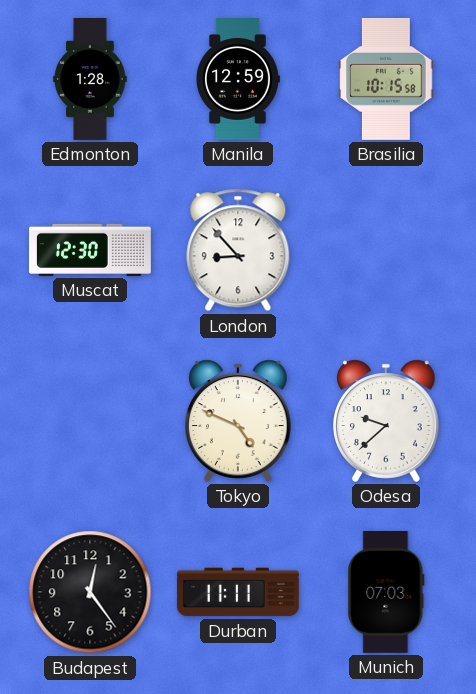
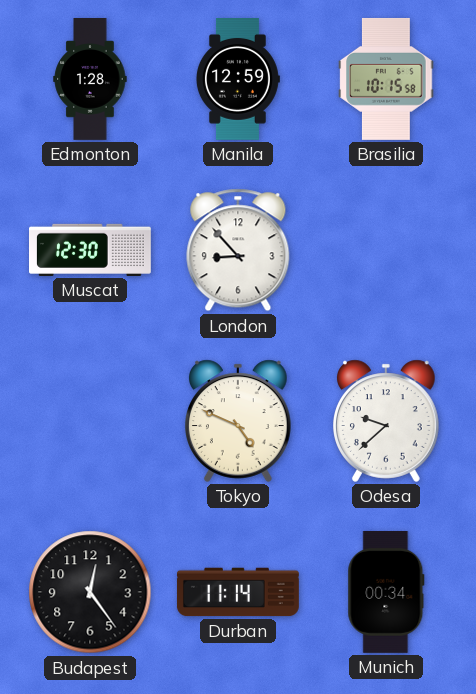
Durban: 11:11 -> 11:14 (238, 592)
Munich: 07:03 -> 00:34 (386, 592)
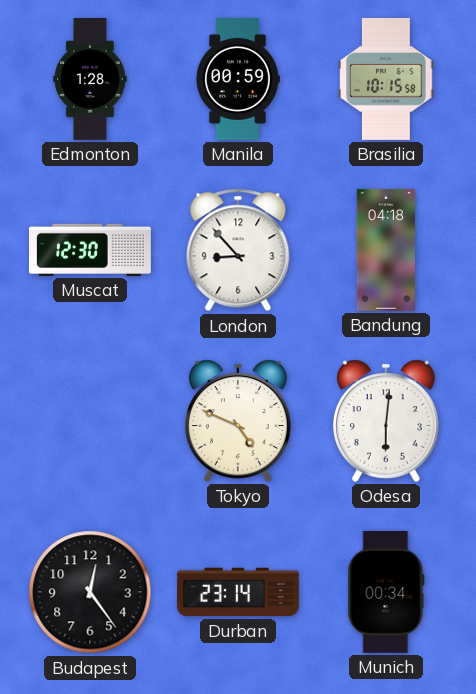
Manila: 12:59 -> 00:59 (238, 80)
Bandung: none -> 04:18 (385, 251)
Odesa: 9:38 -> 6:01 (387, 421)
Durban: 11:14 -> 23:14 (238, 592)
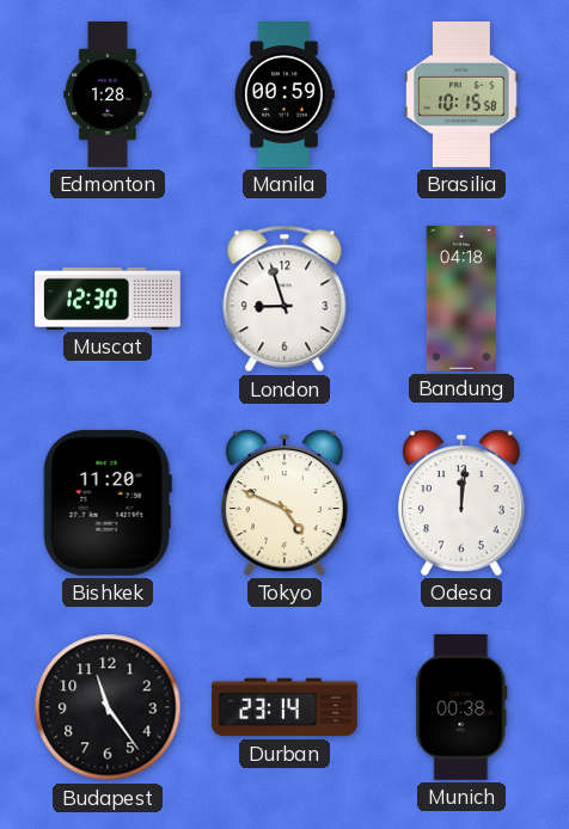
London: 8:53 -> 8:57 (284, 299)
Bishkek: none -> 11:20 (108, 503)
Odesa: 6:01 -> 12:01 (463, 503)
Budapest: 12:24 -> 11:24 (108, 707)
Munich: 00:34 -> 00:38 (461, 707)
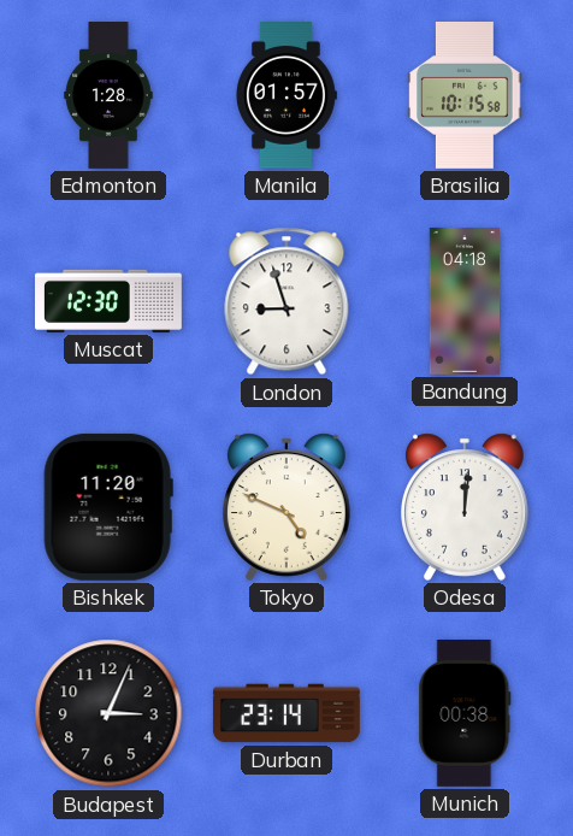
Manila: 00:59 -> 01:57 (286, 96)
Budapest: 11:24 -> 3:04 (108, 713)
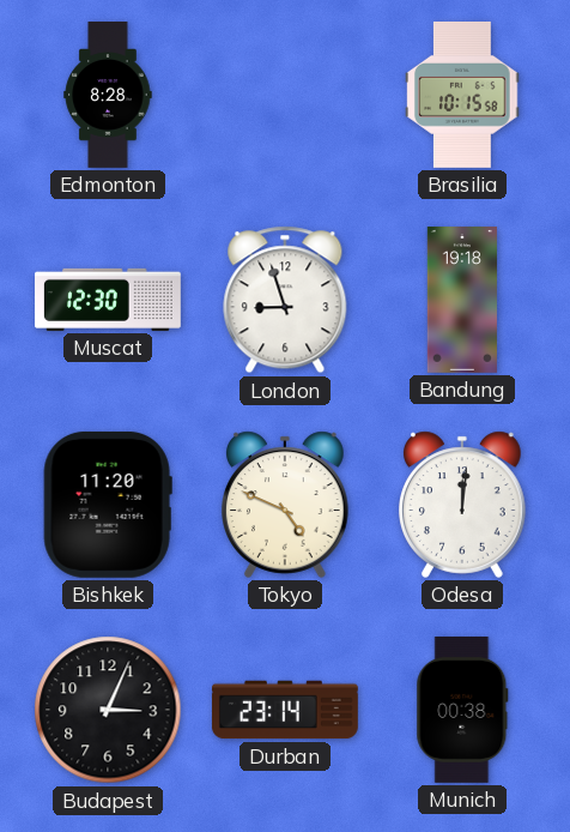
Edmonton: 1:28 -> 8:28 (108, 96)
Manila: 01:57 -> none (286, 96)
Bandung: 04:18 -> 19:18 (461, 301)
